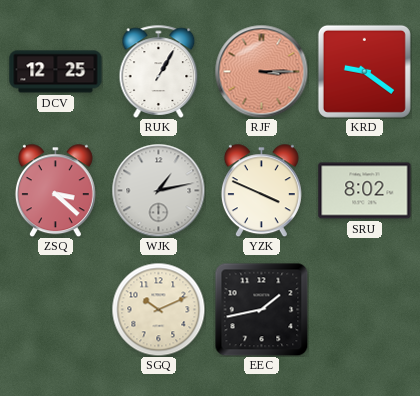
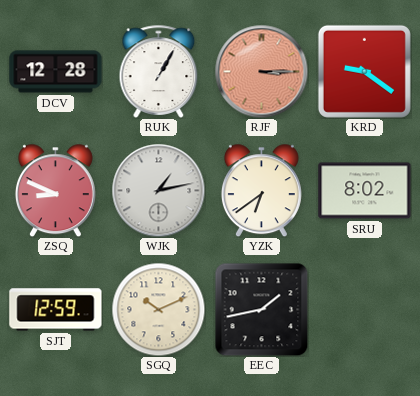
DCV: 12:25 -> 12:28 (56, 72)
ZSQ: 3:22 -> 8:49 (55, 190)
YZK: 3:49 -> 6:39 (261, 190)
SJT: none -> 12:59 (56, 310)
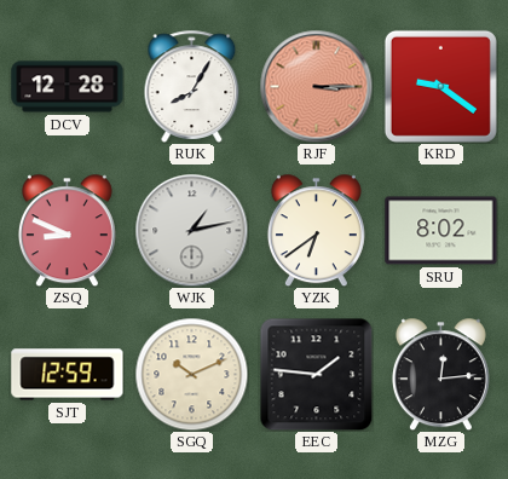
RUK: 1:05 -> 8:05 (192, 86)
EEC: 1:43 -> 1:46 (316, 374)
MZG: none -> 12:14 (440, 374)
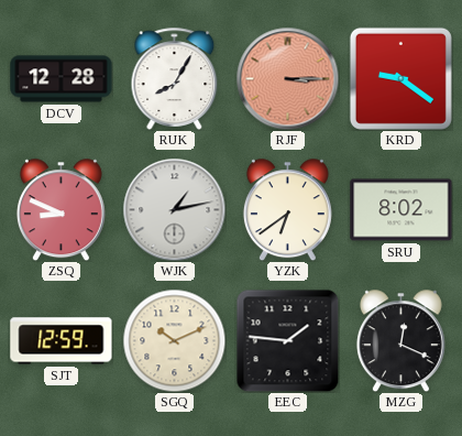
MZG: 12:14 -> 12:19 (400, 340)
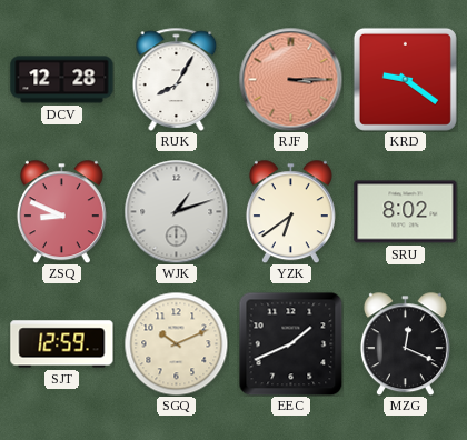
WJK: 1:13 -> 1:12 (176, 211)
EEC: 1:46 -> 1:41 (290, 343)
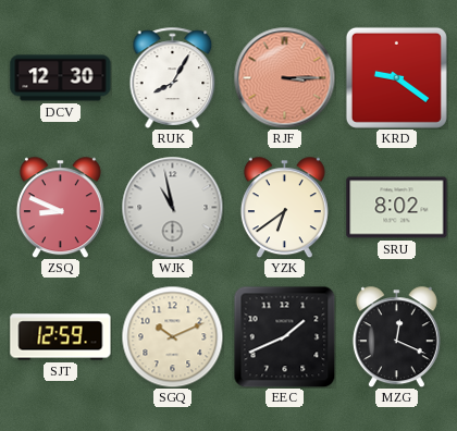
DCV: 12:28 -> 12:30 (61, 78)
WJK: 1:12 -> 10:58 (172, 207)
